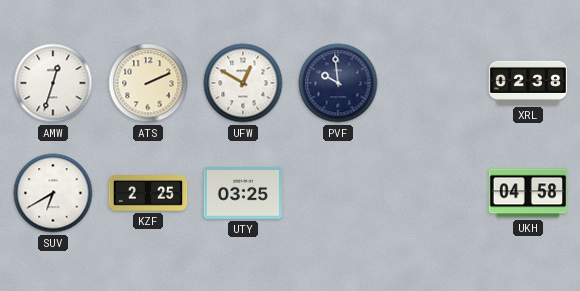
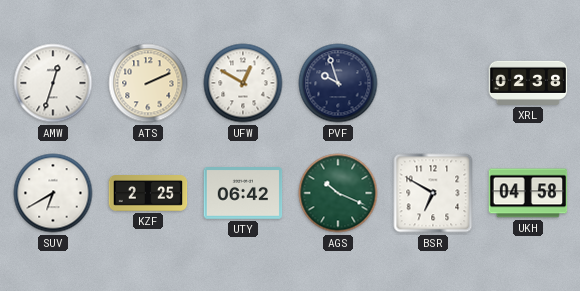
PVF: 9:59 -> 9:57 (338, 83)
UTY: 03:25 -> 06:42 (243, 194)
AGS: none -> 10:19 (338, 193)
BSR: none -> 6:50 (433, 193)
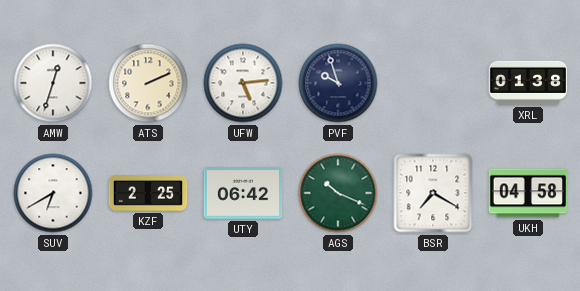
UFW: 12:50 -> 5:14 (243, 83)
XRL: 02:38 -> 01:38 (528, 83)
BSR: 6:50 -> 7:20 (433, 193)
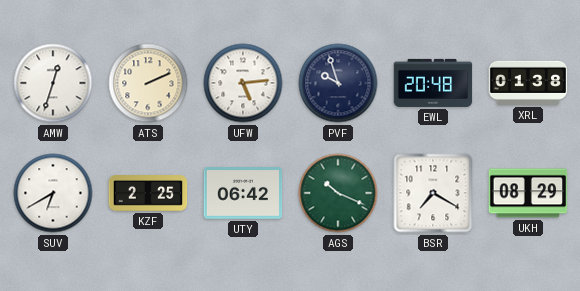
EWL: none -> 20:48 (433, 83)
UKH: 04:58 -> 08:29 (528, 193)
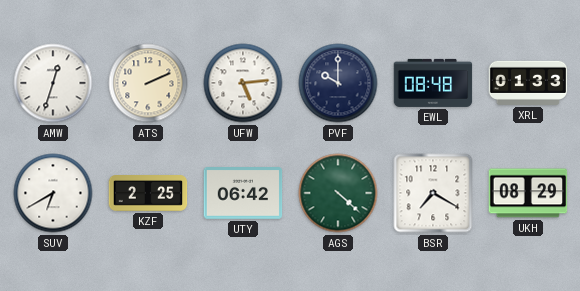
PVF: 9:57 -> 10:00 (338, 83)
EWL: 20:48 -> 08:48 (433, 83)
XRL: 01:38 -> 01:33 (528, 83)
AGS: 10:19 -> 4:22 (338, 193)
